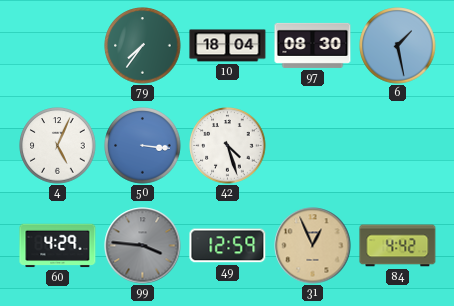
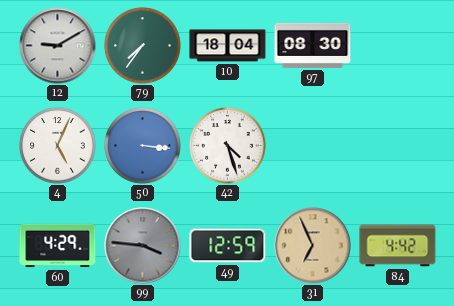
12: none -> 9:10 (58, 46)
6: 1:28 -> none (398, 46)
31: 12:56 -> 6:56 (313, 246)
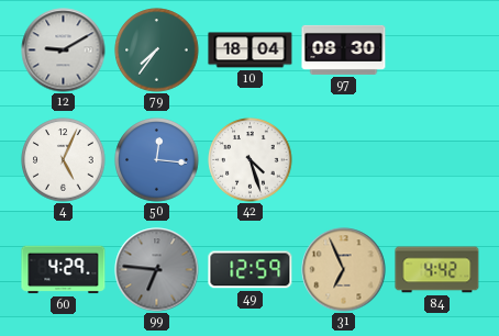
50: 3:16 -> 12:16 (157, 160)
99: 3:46 -> 6:46 (157, 270)
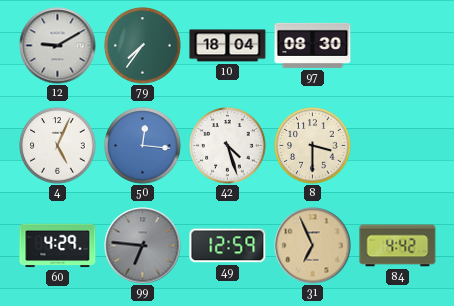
8: none -> 3:30 (313, 146)
